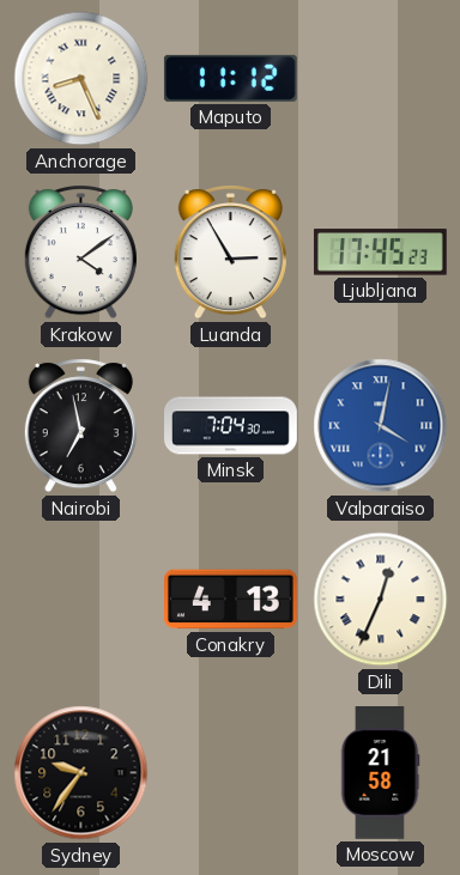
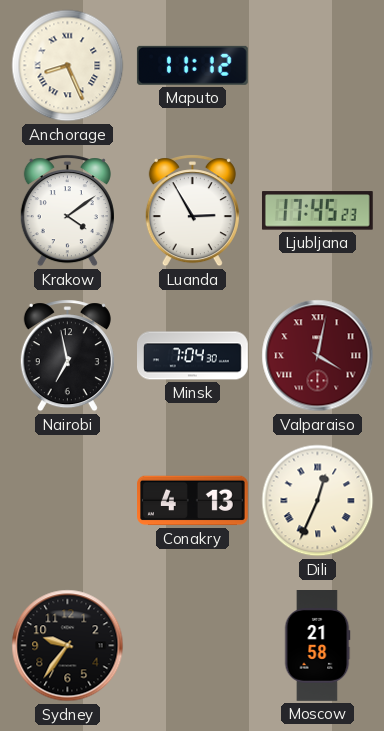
Valparaiso dial: blue -> burgundy (318, 356)
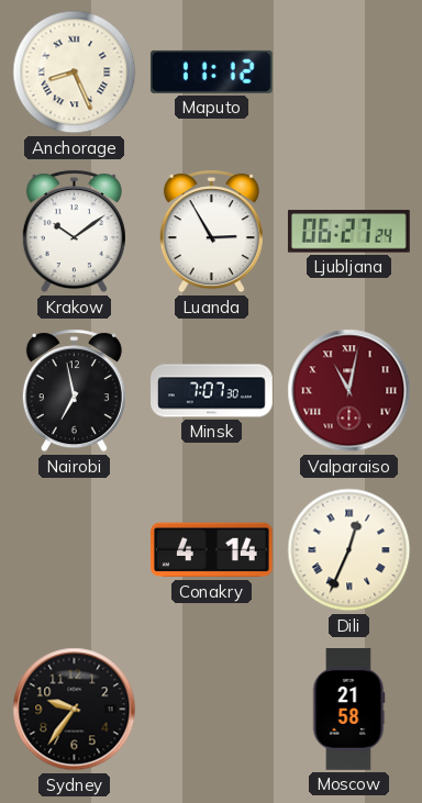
Krakow: 4:09 -> 10:09 (74, 232)
Ljubljana: 17:45 -> 06:27 (348, 232)
Minsk: 7:04 -> 7:07 (212, 391)
Valparaiso: 4:02 -> 11:02 (349, 391)
Conakry: 4:13 -> 4:14 (212, 550)
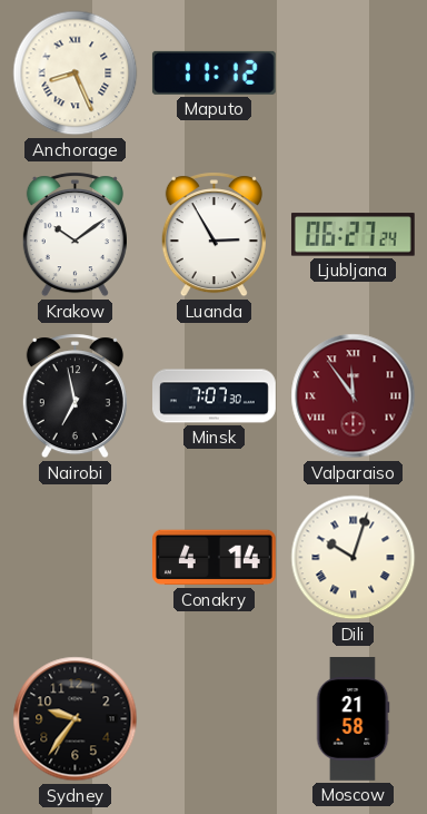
Valparaiso: 11:02 -> 11:54 (354, 396)
Dili: 12:34 -> 10:03 (354, 558)
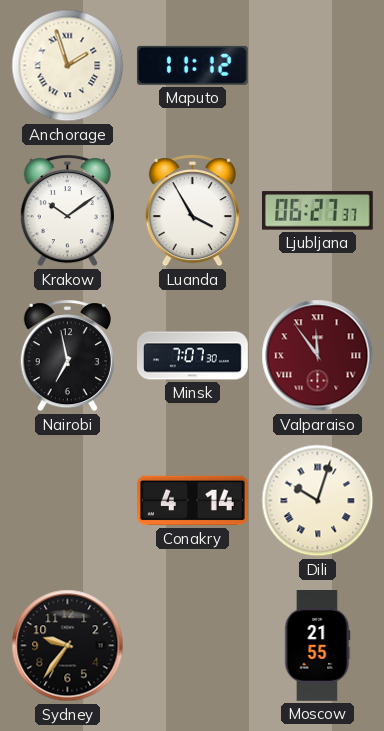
Anchorage: 8:26 -> 1:57 (68, 66)
Luanda: 2:55 -> 3:55 (192, 211)
Ljubljana: 06:27:24 -> 06:27:37 (317, 211)
Moscow: 21:58 -> 21:55 (317, 646)
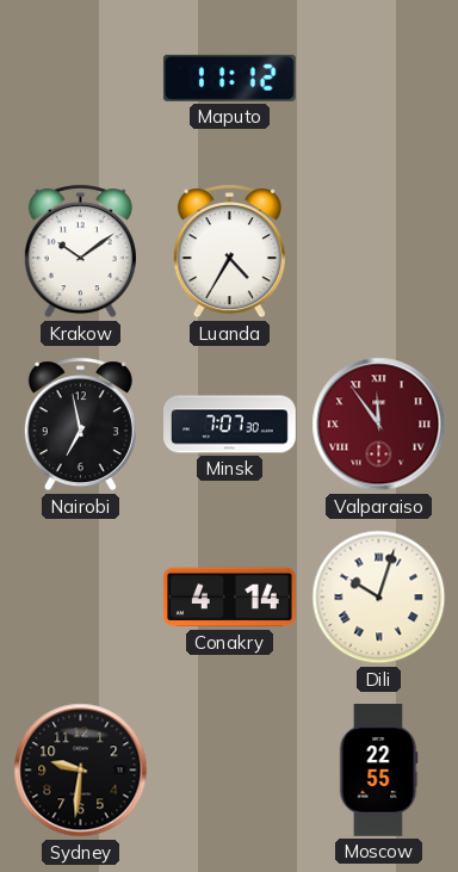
Anchorage: 1:57 -> none (68, 66)
Luanda: 3:55 -> 4:35 (229, 252)
Ljubljana: 06:27 -> none (317, 211)
Sydney: 9:36 -> 9:31 (81, 771)
Moscow: 21:55 -> 22:55 (378, 771)
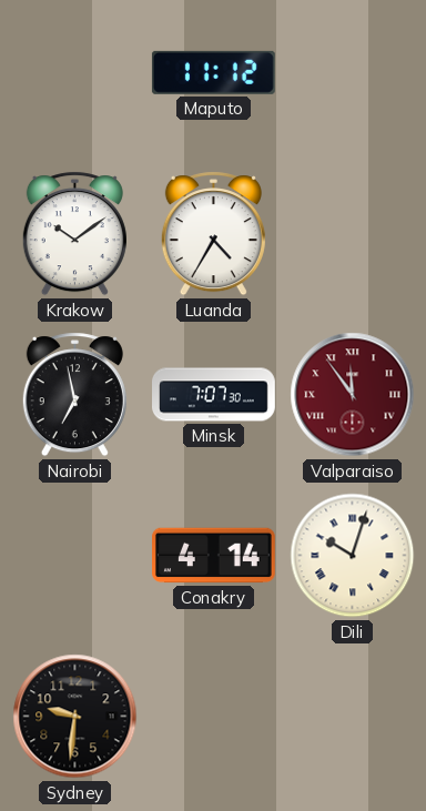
Moscow: 22:55 -> none (378, 771)
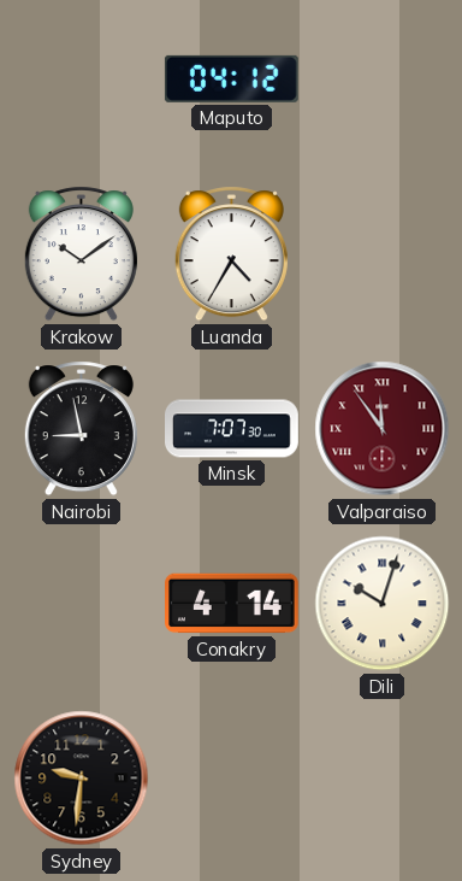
Maputo: 11:12 -> 04:12 (231, 78)
Nairobi: 6:58 -> 8:58 (81, 429)
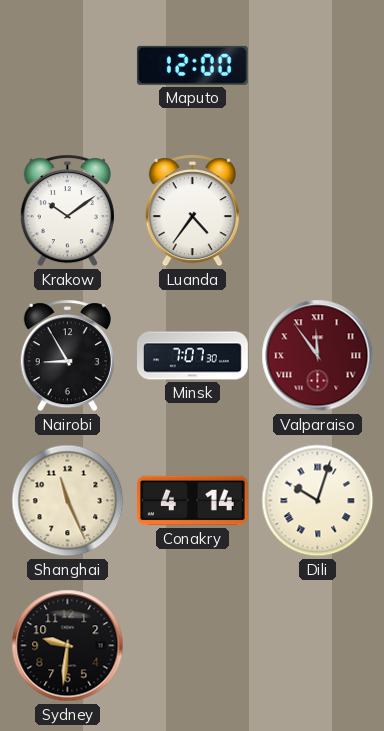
Maputo: 04:12 -> 12:00 (192, 65)
Luanda: 4:35 -> 4:36 (192, 211)
Nairobi: 8:58 -> 8:55 (67, 356)
Shanghai: none -> 11:26 (68, 501)
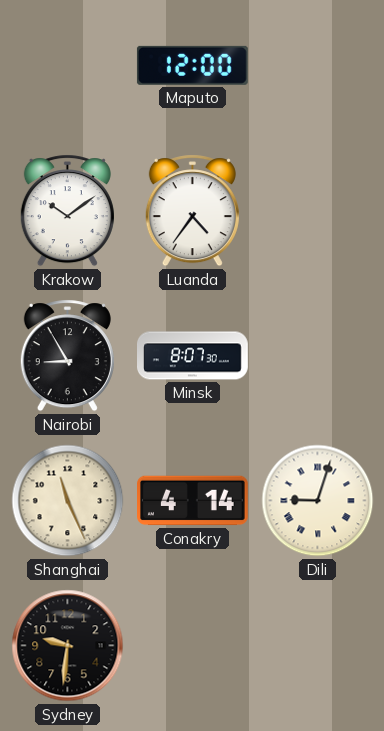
Minsk: 7:07 -> 8:07 (193, 356)
Valparaiso: 11:54 -> none (318, 356)
Dili: 10:03 -> 9:03 (318, 501)
